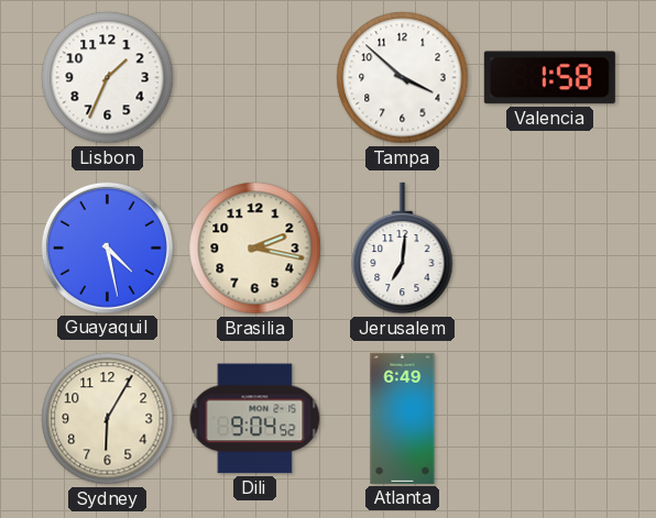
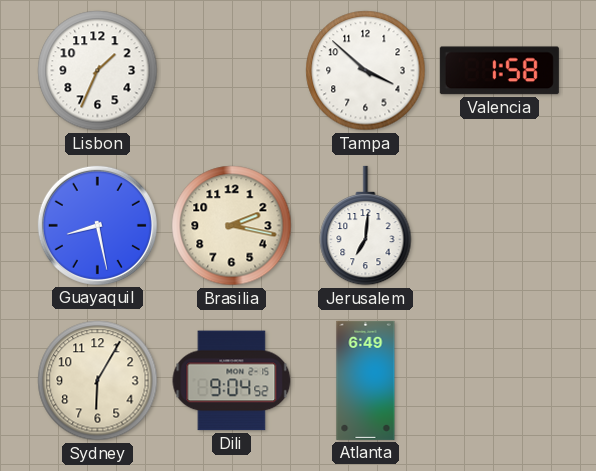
Guayaquil: 4:28 -> 8:28 (97, 225)
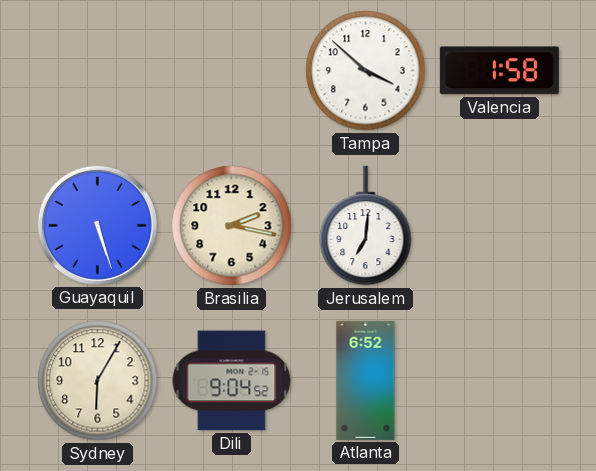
Lisbon: 1:34 -> none (98, 71)
Guayaquil: 8:28 -> 5:27 (97, 225)
Atlanta: 6:49 -> 6:52 (366, 380)
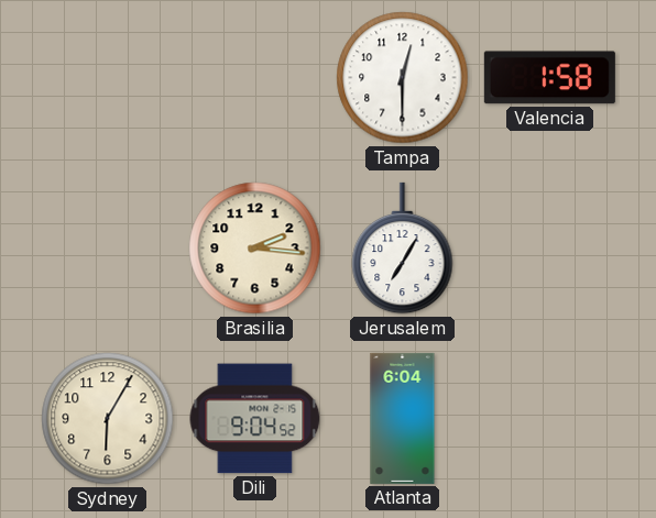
Tampa: 3:52 -> 12:30 (403, 78)
Guayaquil: 5:27 -> none (97, 225)
Brasilia: 2:17 -> 2:16 (255, 249)
Jerusalem: 7:01 -> 7:05 (403, 249)
Atlanta: 6:52 -> 6:04 (403, 418)
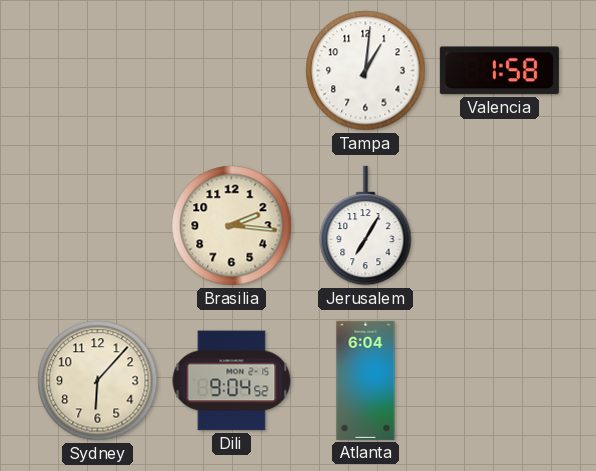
Tampa: 12:30 -> 1:01 (366, 71)
Sydney: 6:05 -> 6:07 (98, 381)
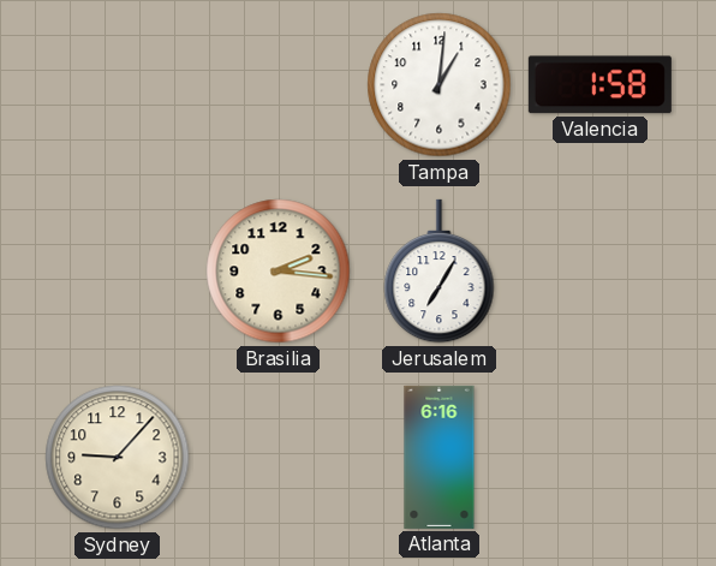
Sydney: 6:07 -> 9:07 (118, 458)
Dili: 9:04 -> none (232, 381)
Atlanta: 6:04 -> 6:16 (440, 457)
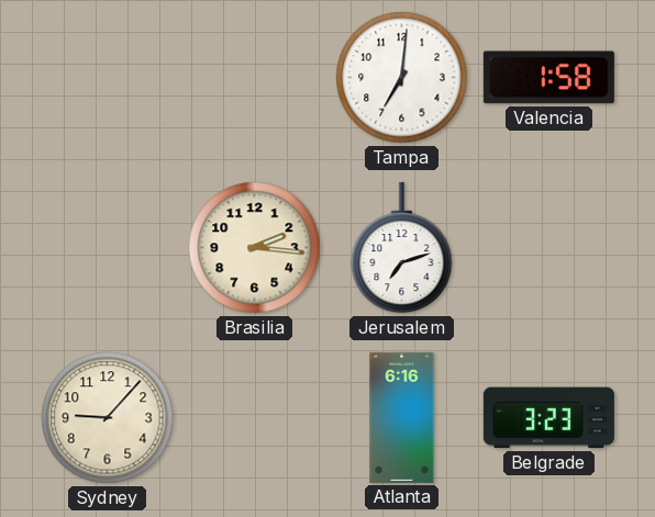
Tampa: 1:01 -> 7:01 (402, 78)
Jerusalem: 7:05 -> 7:12 (402, 248)
Belgrade: none -> 3:23 (548, 418)
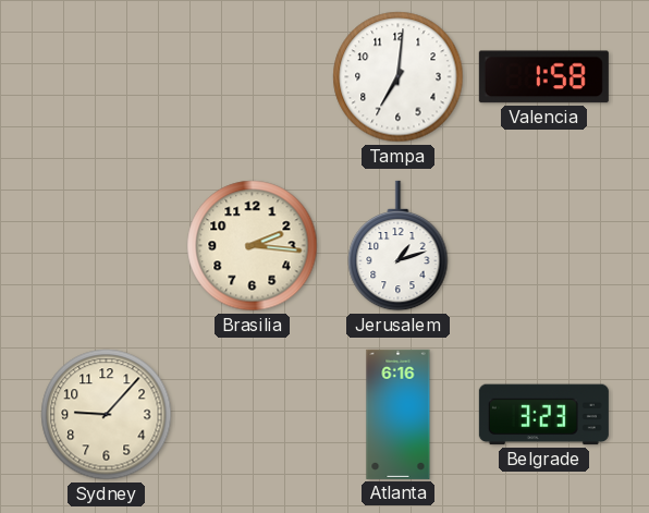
Jerusalem: 7:12 -> 1:12 (399, 246)
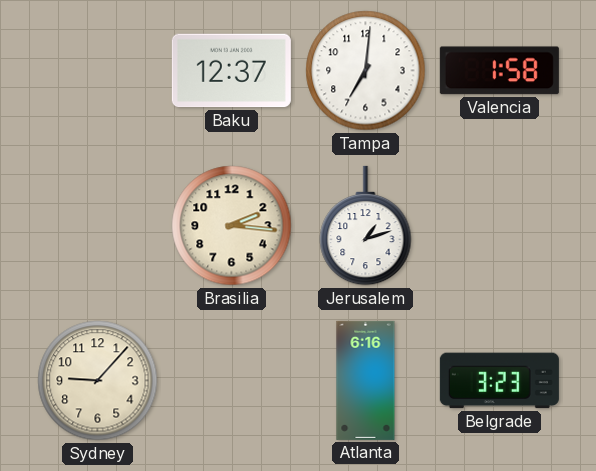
Baku: none -> 12:37 (231, 71)
